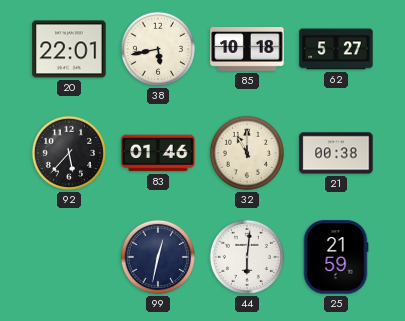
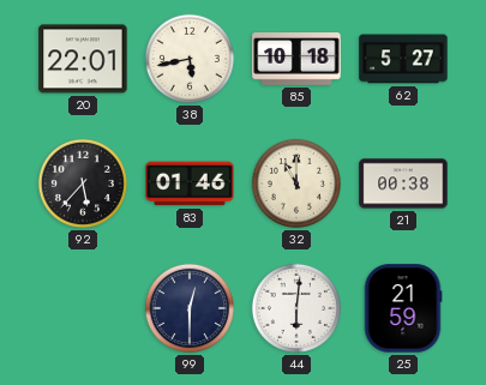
99: 12:32 -> 12:30 (190, 308)
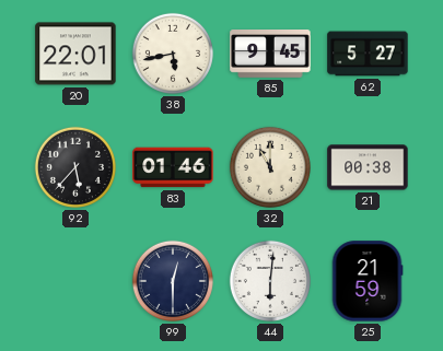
85: 10:18 -> 9:45 (270, 55)
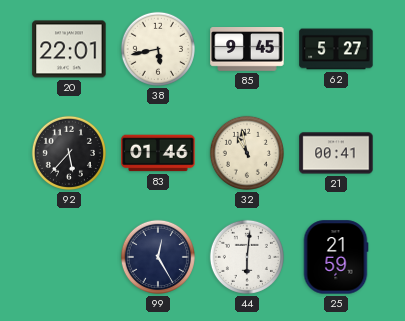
32: 11:00 -> 10:58 (247, 153)
21: 00:38 -> 00:41 (336, 153)
99: 12:30 -> 12:25 (158, 257)
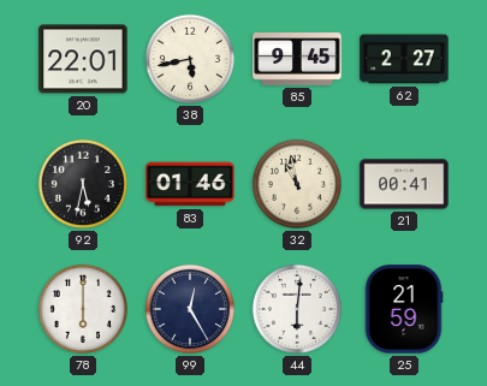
62: 5:27 -> 2:27 (404, 59)
92: 5:37 -> 5:32 (83, 184)
78: none -> 6:00 (83, 309)
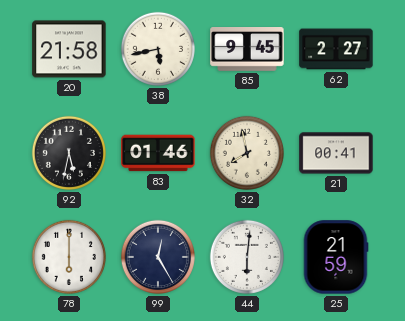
20: 22:01 -> 21:58 (69, 49)
32: 10:58 -> 7:58 (247, 153)
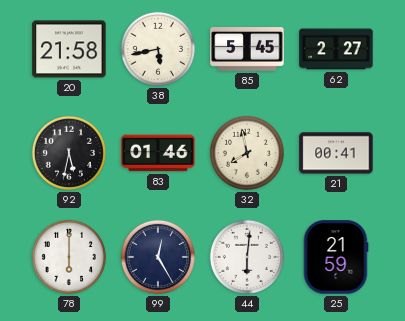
85: 9:45 -> 5:45 (247, 50)
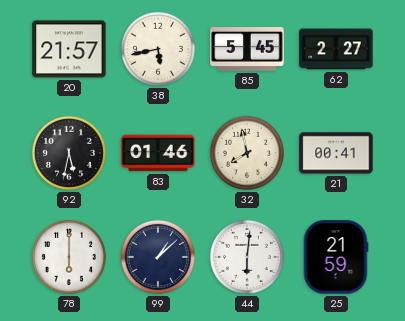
20: 21:58 -> 21:57 (69, 49)
99: 12:25 -> 1:08 (158, 257)
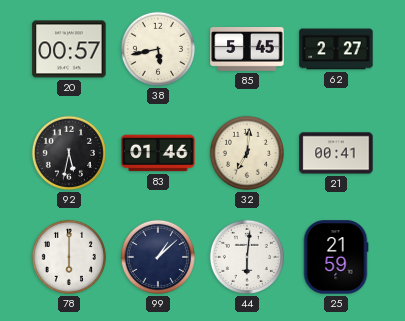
20: 21:57 -> 00:57 (69, 49)
32: 7:58 -> 7:01 (247, 153)
